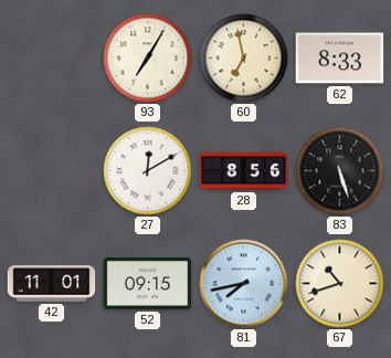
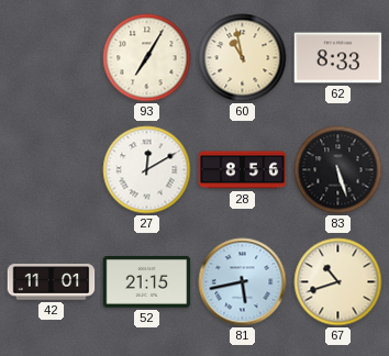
60: 6:58 -> 10:58 (243, 58)
52: 09:15 -> 21:15 (147, 281)
81: 7:43 -> 5:43 (243, 282)
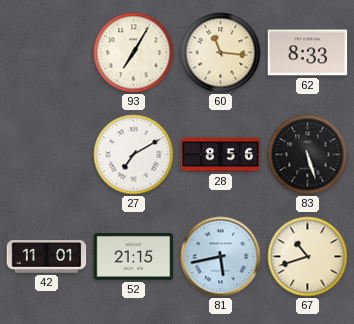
60: 10:58 -> 11:16 (221, 53)
27: 12:10 -> 7:10 (134, 155)
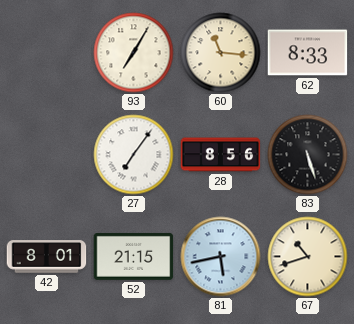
27: 7:10 -> 7:06 (134, 155)
42: 11:01 -> 8:01 (47, 257)
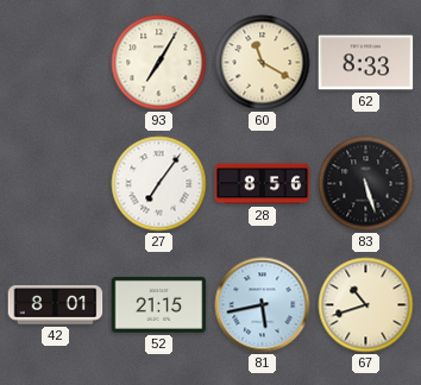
60: 11:16 -> 11:20 (263, 63)
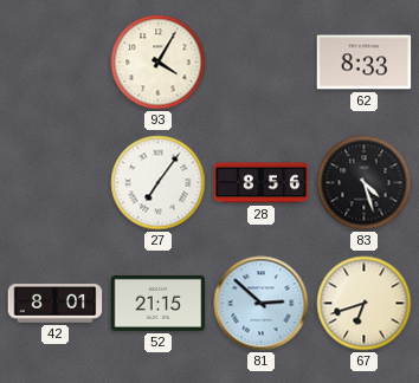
93: 7:05 -> 4:05 (159, 63)
60: 11:20 -> none (263, 63)
83: 5:27 -> 4:27 (365, 183)
81: 5:43 -> 2:52 (262, 304)
67: 10:42 -> 6:42 (365, 304)
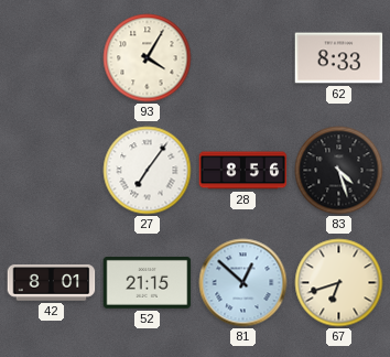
81: 2:52 -> 12:52 (243, 283)
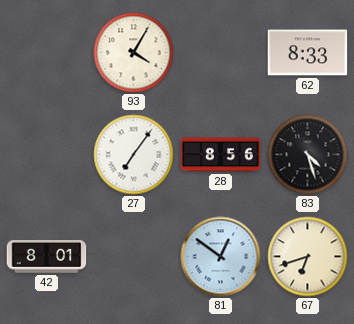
52: 21:15 -> none (148, 282)
81: 12:52 -> 12:51 (221, 257)
